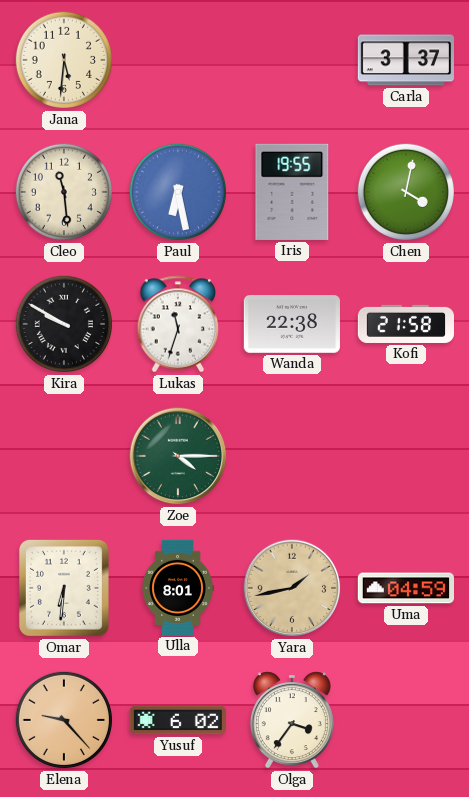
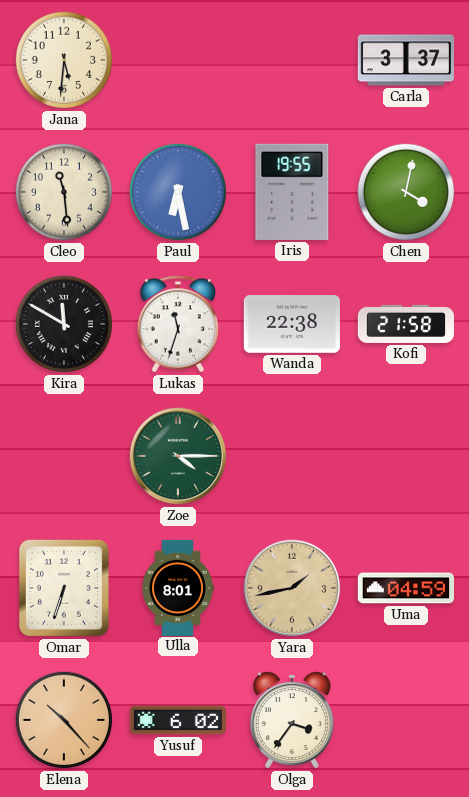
Kira: 9:50 -> 11:50 (64, 324)
Omar: 6:31 -> 6:33 (64, 588)
Elena: 9:23 -> 10:23 (64, 720)
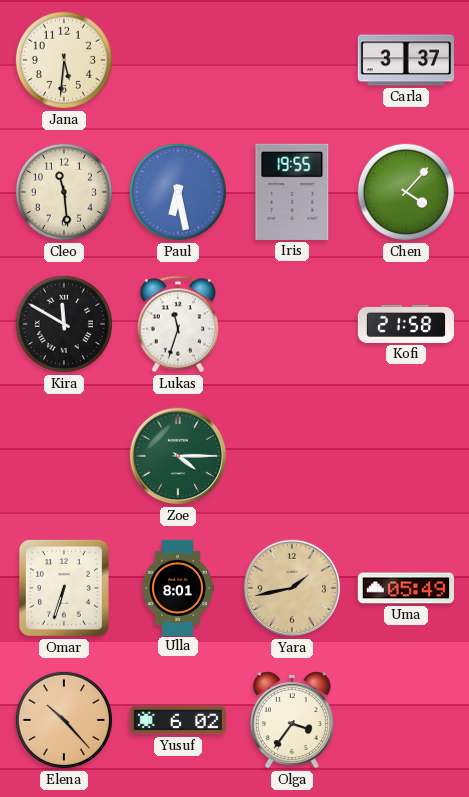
Chen: 4:02 -> 4:07 (406, 192)
Wanda: 22:38 -> none (291, 324)
Uma: 04:59 -> 05:49 (405, 588)
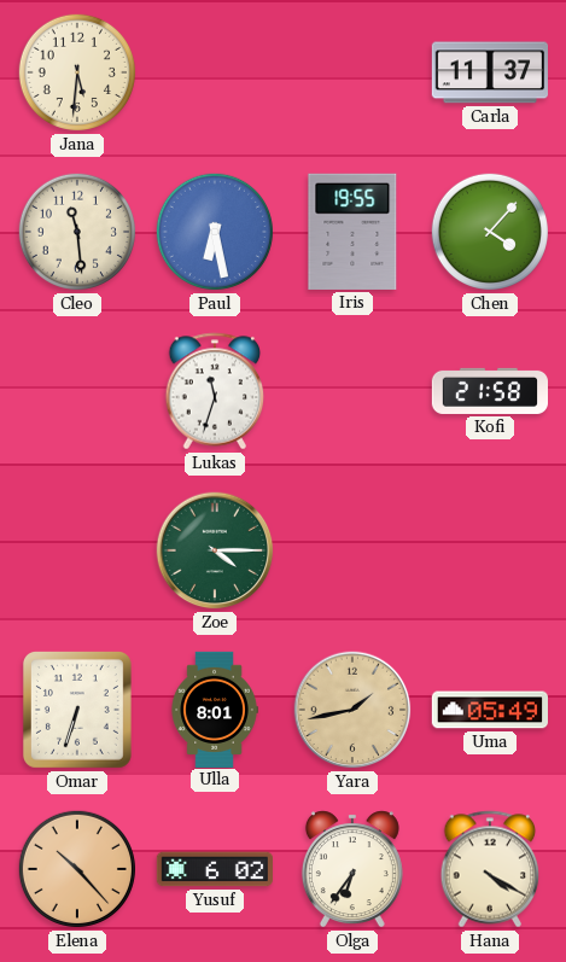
Carla: 3:37 -> 11:37 (489, 72)
Kira: 11:50 -> none (64, 324)
Olga: 3:36 -> 6:36 (352, 869)
Hana: none -> 4:20 (490, 869)
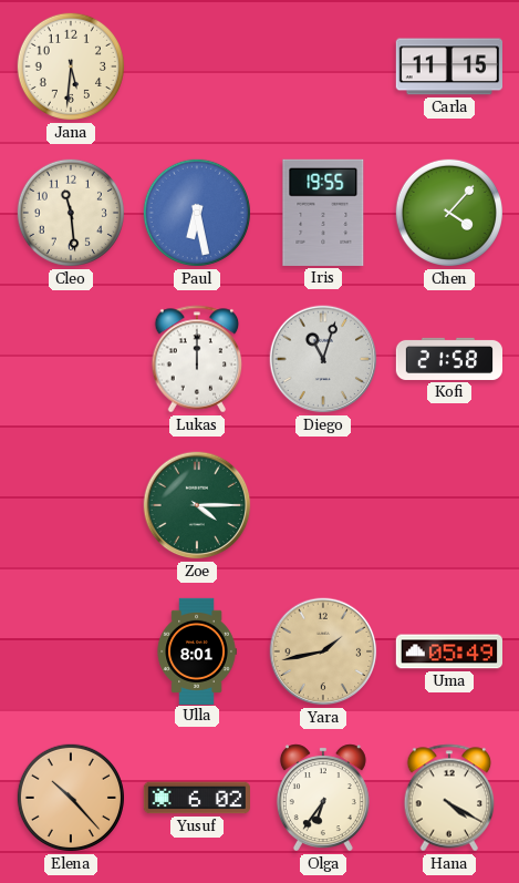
Carla: 11:37 -> 11:15 (448, 66)
Lukas: 11:33 -> 12:00 (197, 359)
Diego: none -> 11:03 (323, 359)
Omar: 6:33 -> none (77, 710)
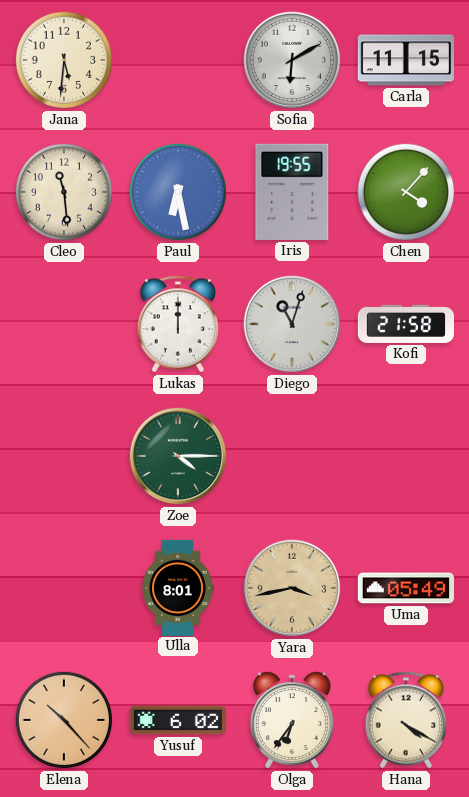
Sofia: none -> 6:10 (292, 60)
Yara: 1:43 -> 3:43 (292, 588)
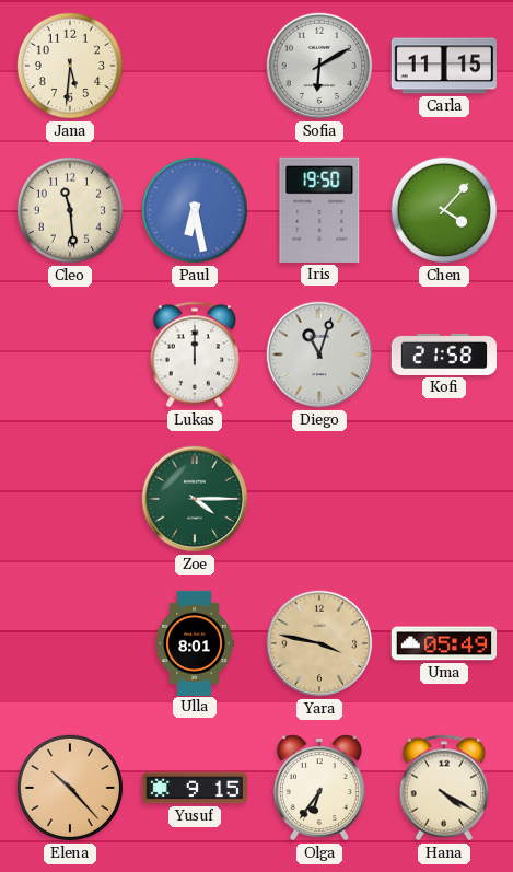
Iris: 19:55 -> 19:50 (319, 210)
Yara: 3:43 -> 3:47 (319, 643)
Yusuf: 6:02 -> 9:15 (194, 788)
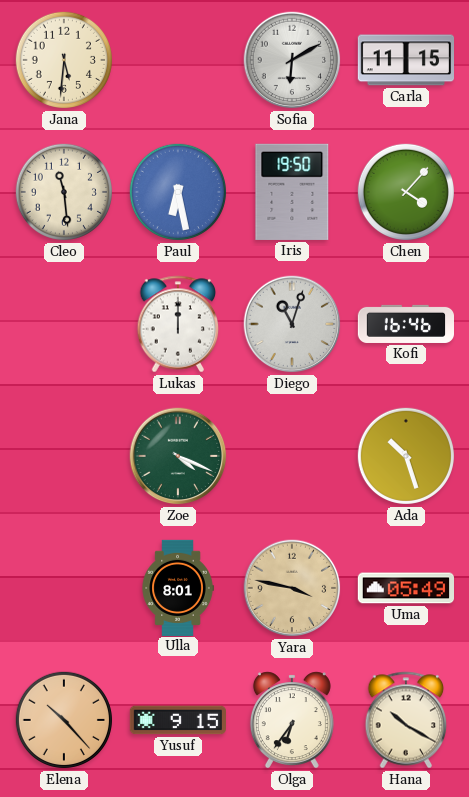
Kofi: 21:58 -> 16:46 (405, 324)
Zoe: 4:15 -> 4:19 (178, 456)
Ada: none -> 10:27 (406, 456)
Hana: 4:20 -> 10:20 (406, 720)
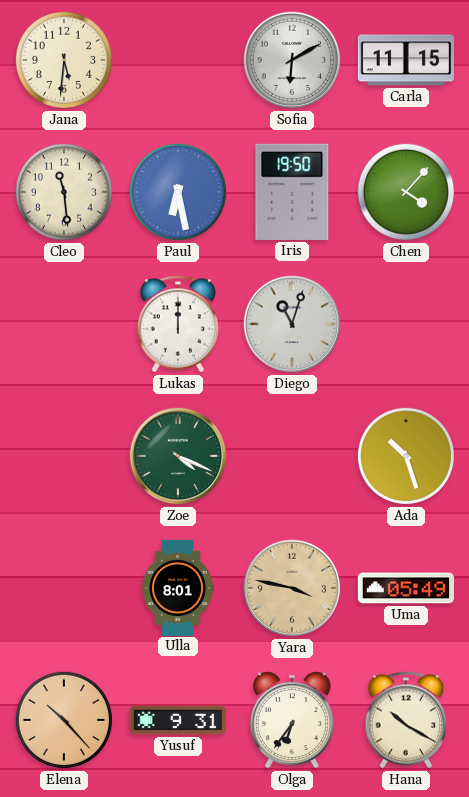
Kofi: 16:46 -> none (405, 324)
Yusuf: 9:15 -> 9:31 (177, 720)
